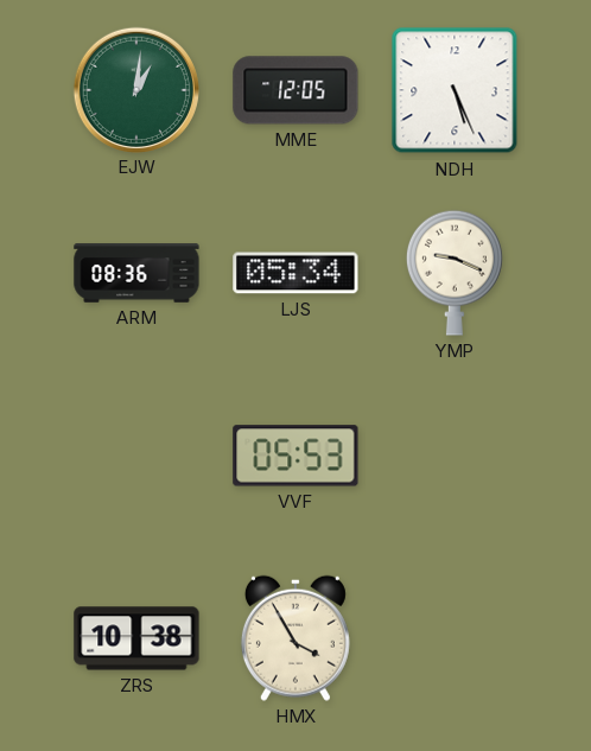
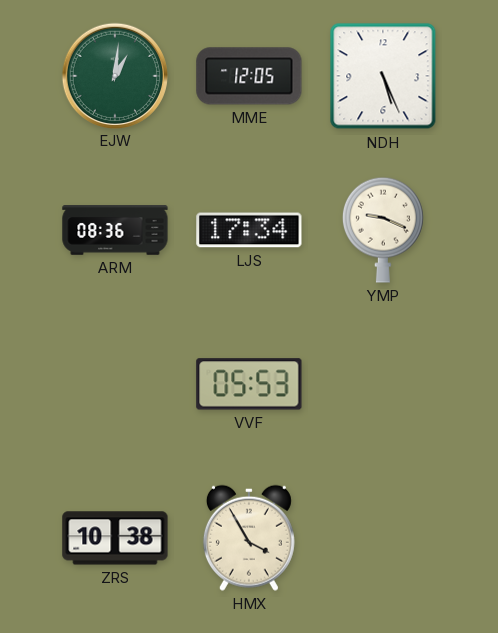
LJS: 05:34 -> 17:34 (249, 230)
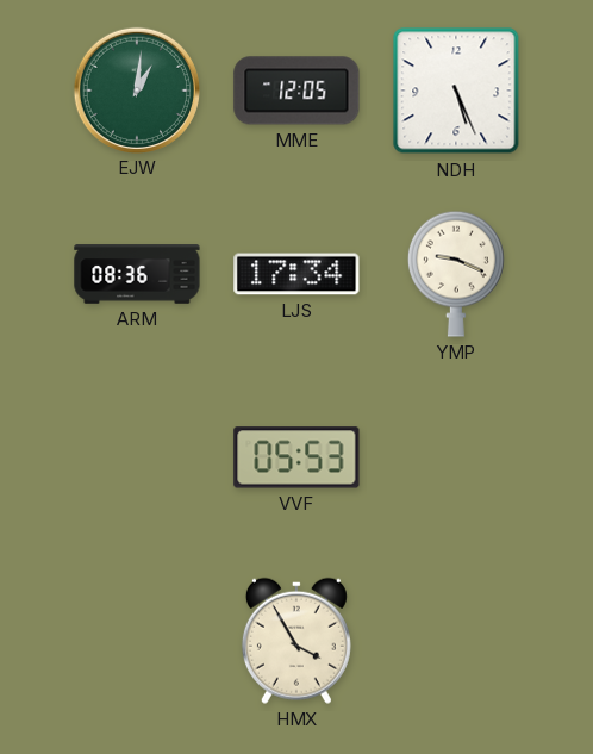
ZRS: 10:38 -> none (115, 538)
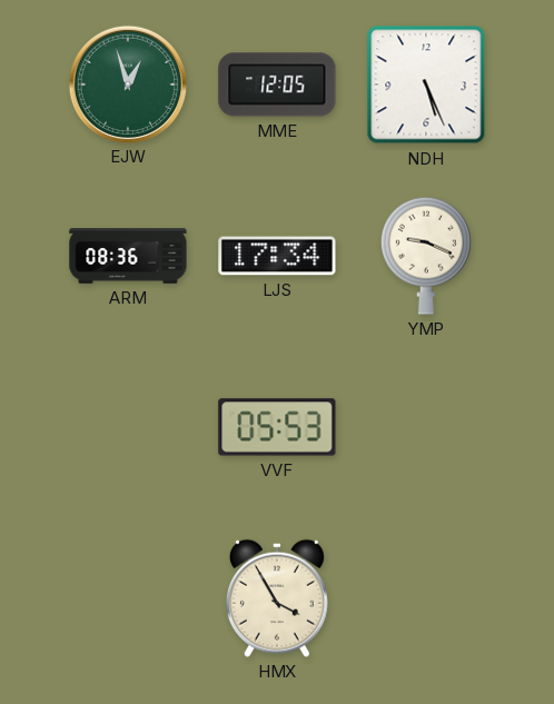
EJW: 1:01 -> 12:57 (127, 83)
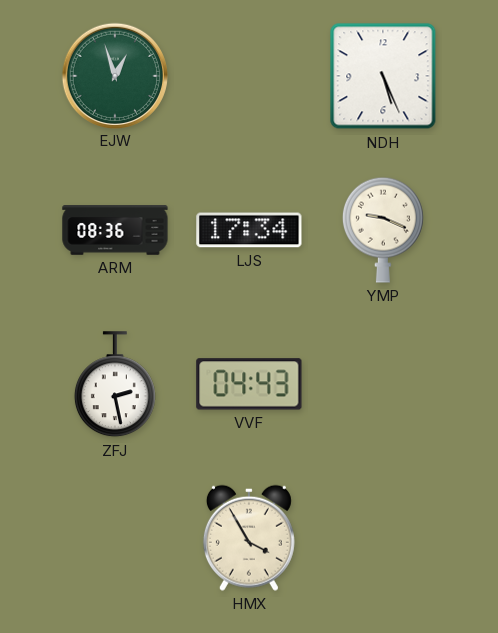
MME: 12:05 -> none (277, 85)
ZFJ: none -> 2:28 (115, 385)
VVF: 05:53 -> 04:43 (249, 384)
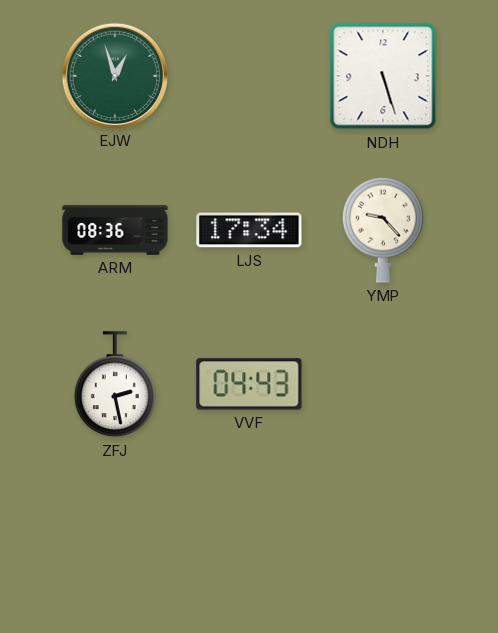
NDH: 5:26 -> 5:27 (383, 76)
YMP: 9:19 -> 9:23 (383, 230)
HMX: 3:55 -> none (249, 538)
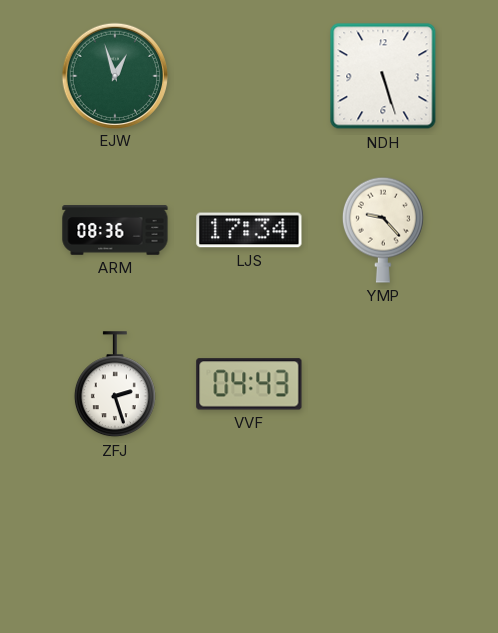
ZFJ: 2:28 -> 2:27 (115, 385)
